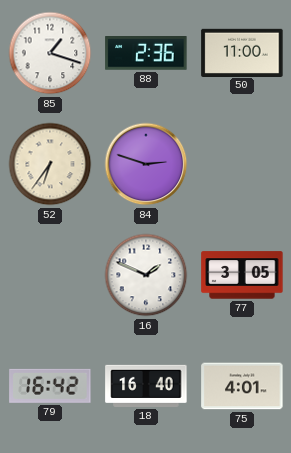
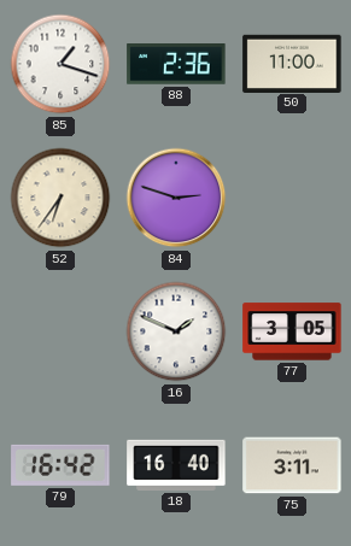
75: 4:01 -> 3:11 (292, 465)
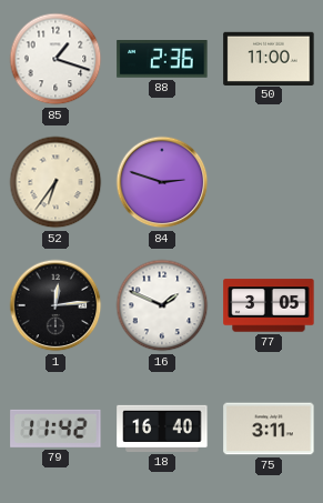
1: none -> 12:14 (55, 305)
79: 16:42 -> 11:42 (55, 429)
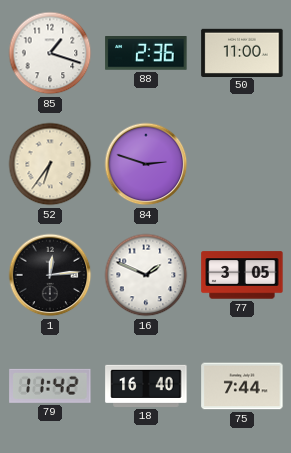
75: 3:11 -> 7:44 (242, 386)
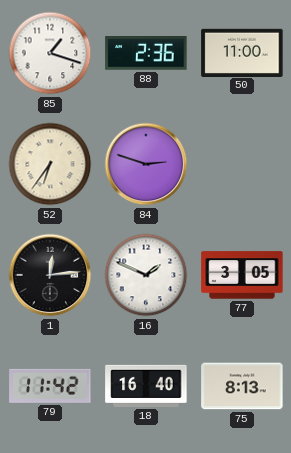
75: 7:44 -> 8:13 (242, 386)
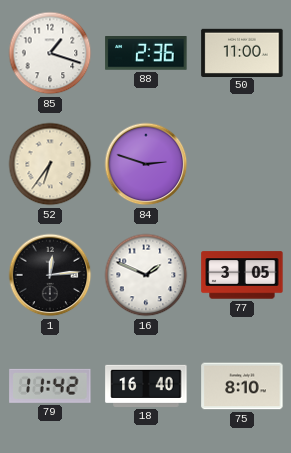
75: 8:13 -> 8:10 (242, 386)
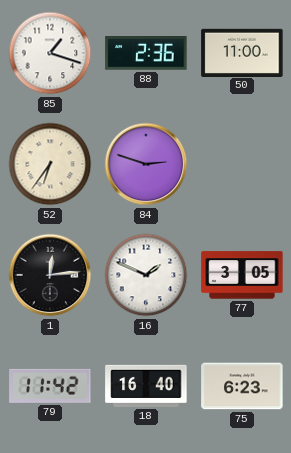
75: 8:10 -> 6:23 (242, 386)
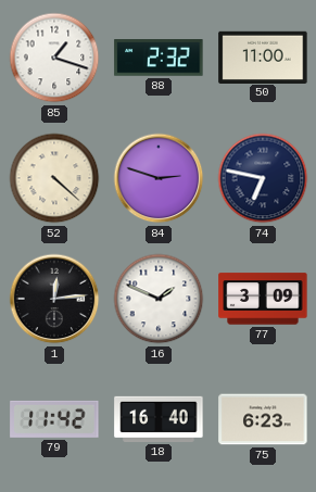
88: 2:36 -> 2:32 (159, 59)
52: 6:36 -> 4:22 (54, 178)
74: none -> 6:47 (263, 178)
77: 3:05 -> 3:09 (263, 299)
